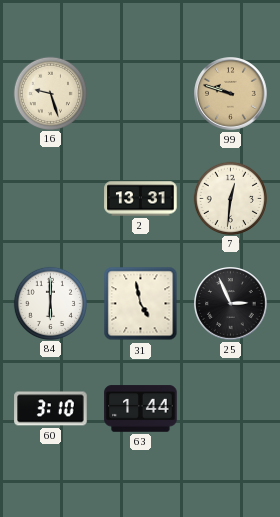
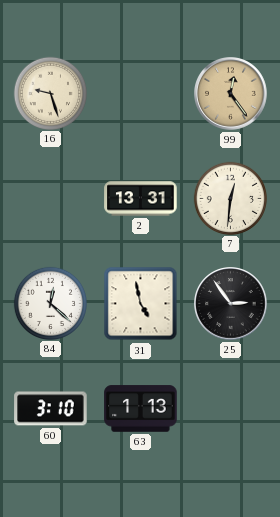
99: 9:48 -> 12:24 (231, 94)
84: 6:00 -> 12:22 (50, 303)
25: 2:56 -> 2:54 (231, 304)
63: 1:44 -> 1:13 (141, 409)
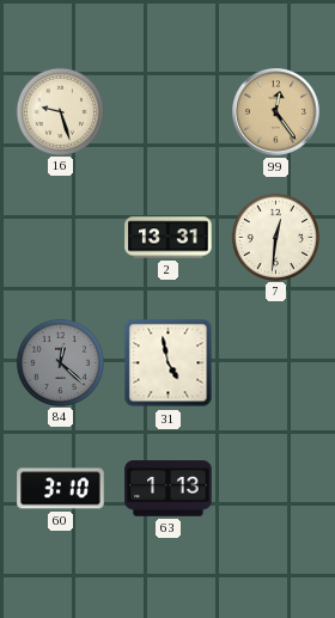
84 dial: white -> grey (60, 362)
25: 2:54 -> none (231, 304)
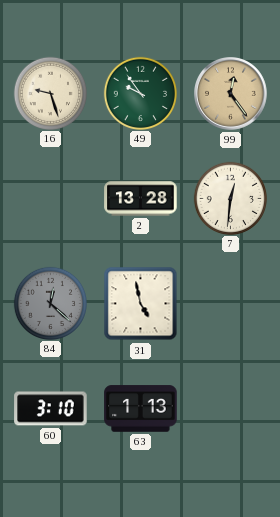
49: none -> 9:54 (140, 93)
2: 13:31 -> 13:28 (141, 199)
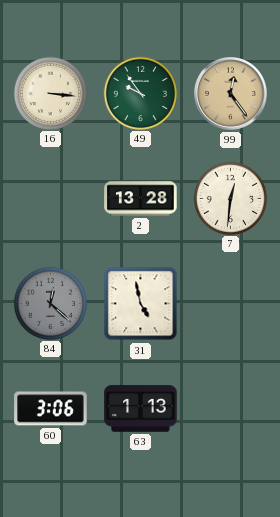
16: 9:27 -> 3:16 (50, 93)
60: 3:10 -> 3:06 (51, 409)
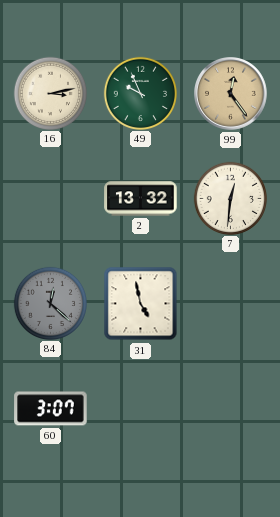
16: 3:16 -> 3:13 (50, 93)
49: 9:54 -> 9:56 (140, 93)
2: 13:28 -> 13:32 (141, 199)
60: 3:06 -> 3:07 (51, 409)
63: 1:13 -> none (141, 409)
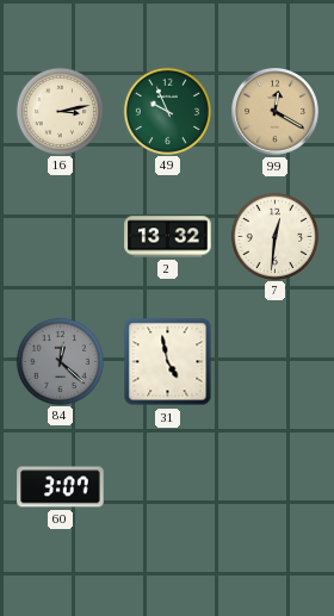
99: 12:24 -> 12:20 (276, 112)
